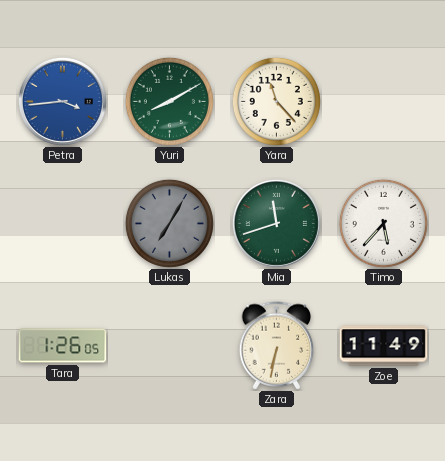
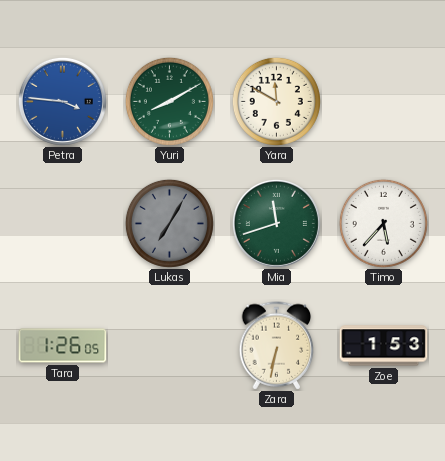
Petra: 3:44 -> 3:46 (62, 101)
Yara: 11:23 -> 11:50 (276, 101)
Zoe: 11:49 -> 1:53 (384, 346)
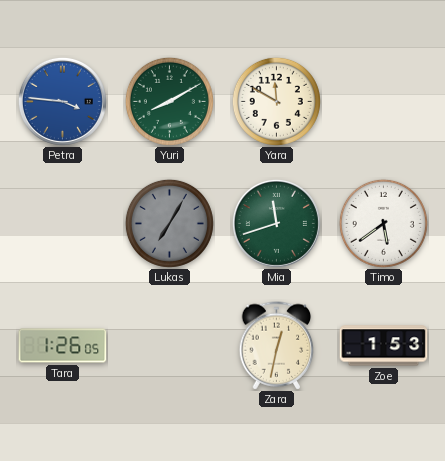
Timo: 5:37 -> 5:39 (383, 223)
Zara: 6:32 -> 12:32 (277, 346)
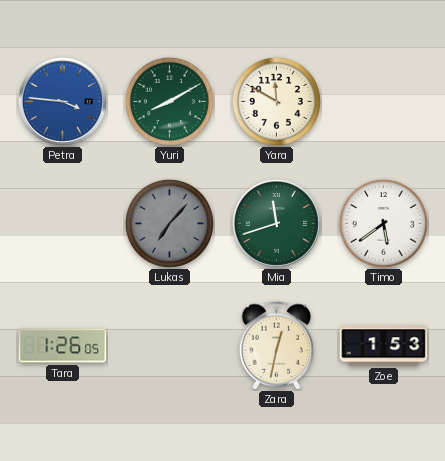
Lukas: 7:05 -> 7:07 (169, 223)
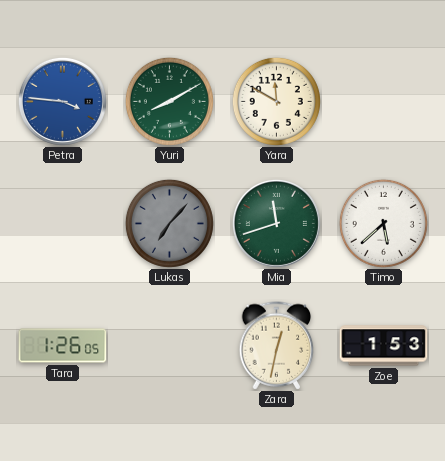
Timo: 5:39 -> 5:38 (383, 223)
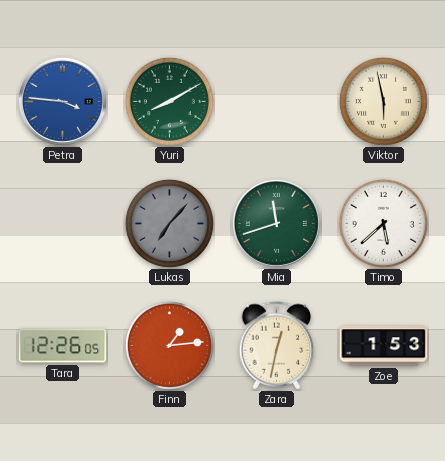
Yara: 11:50 -> none (276, 101)
Viktor: none -> 5:58 (383, 101)
Tara: 1:26 -> 12:26 (63, 346)
Finn: none -> 1:14 (169, 345)
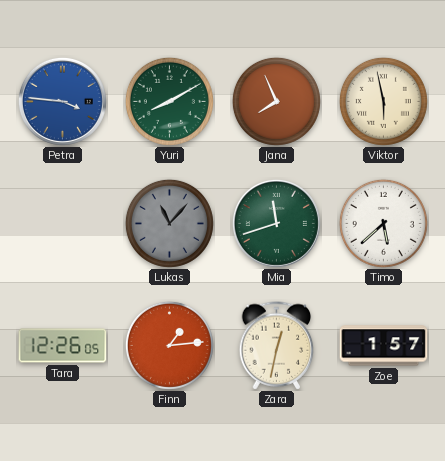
Jana: none -> 7:56 (276, 101)
Lukas: 7:07 -> 11:07 (169, 223)
Zoe: 1:53 -> 1:57 (384, 346)
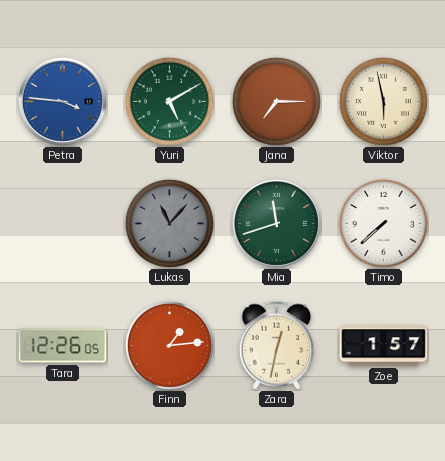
Yuri: 8:10 -> 5:10 (169, 101)
Jana: 7:56 -> 7:15 (276, 101)
Timo: 5:38 -> 7:38 (383, 223)
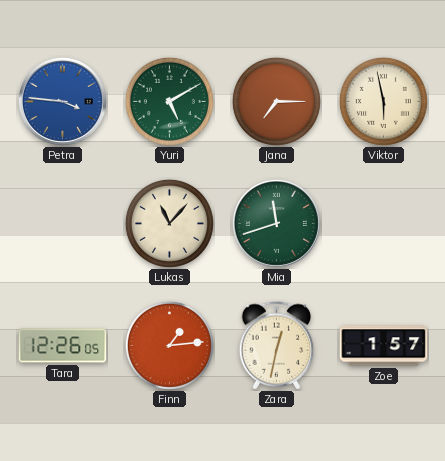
Lukas dial: grey -> cream (169, 223)
Timo: 7:38 -> none (383, 223)
